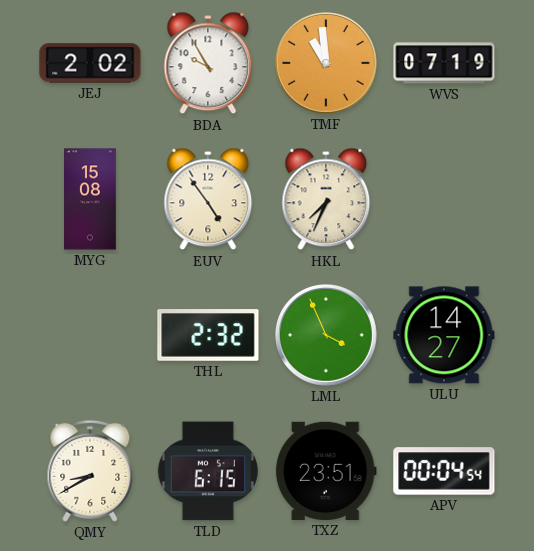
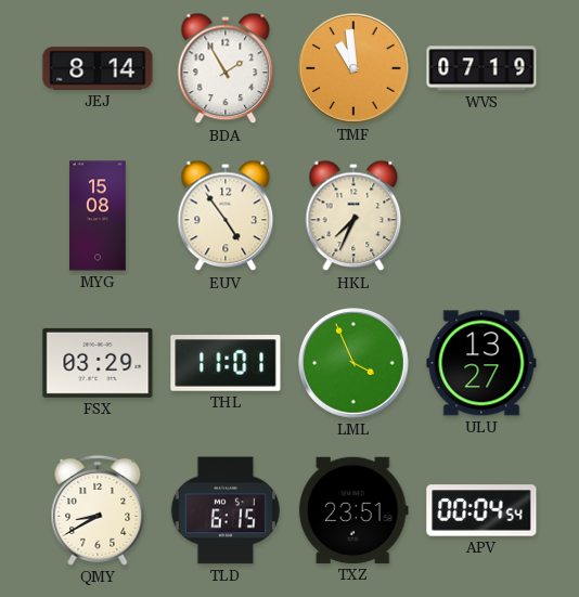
JEJ: 2:02 -> 8:14 (98, 68)
BDA: 9:55 -> 1:55 (226, 68)
FSX: none -> 03:29 (98, 363)
THL: 2:32 -> 11:01 (226, 363)
ULU: 14:27 -> 13:27 (481, 363)
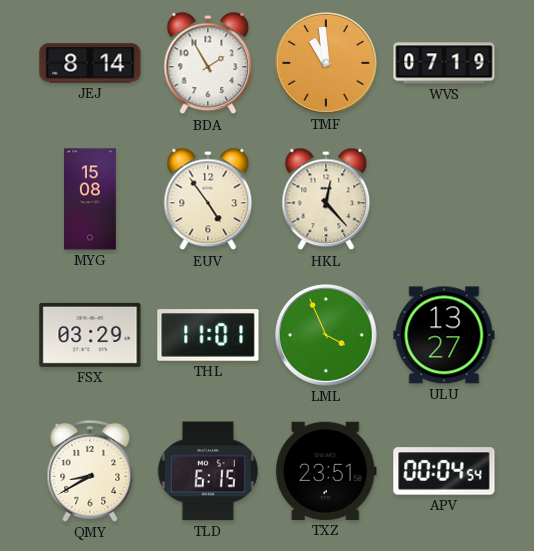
HKL: 7:34 -> 12:23 (326, 199)
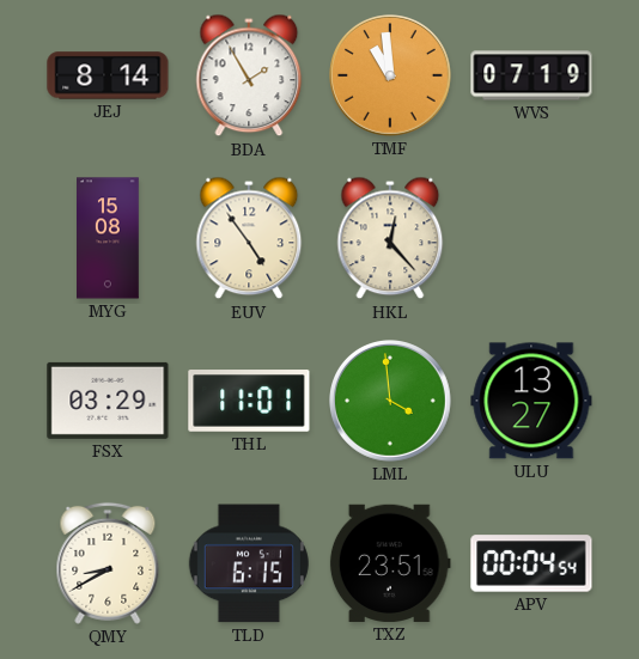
LML: 3:56 -> 3:59 (391, 402)
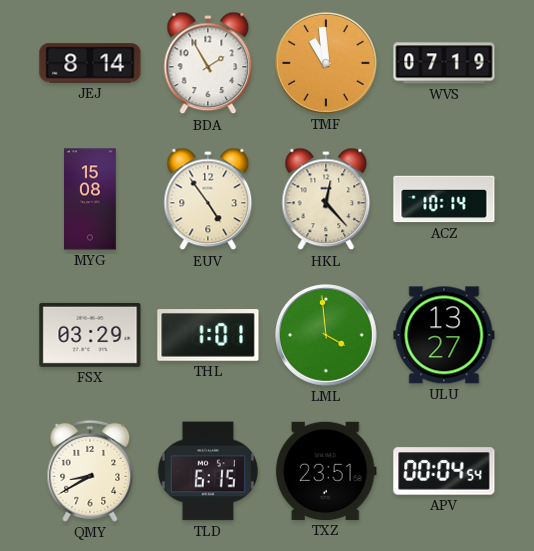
ACZ: none -> 10:14 (444, 199)
THL: 11:01 -> 1:01 (208, 335)
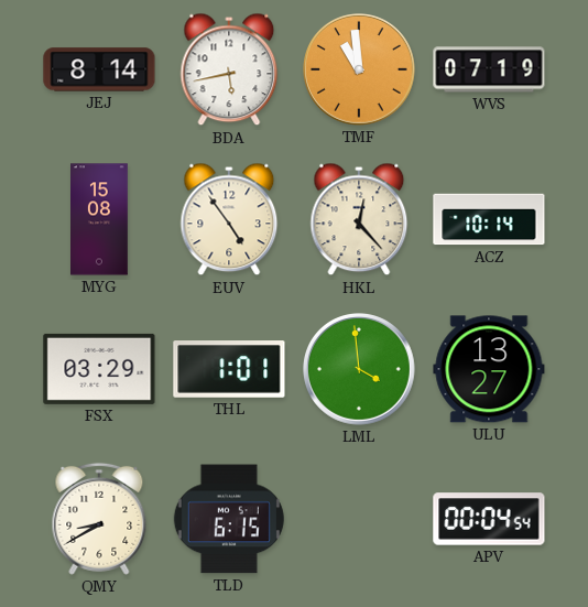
BDA: 1:55 -> 5:43 (229, 69)
TXZ: 23:51 -> none (326, 471)
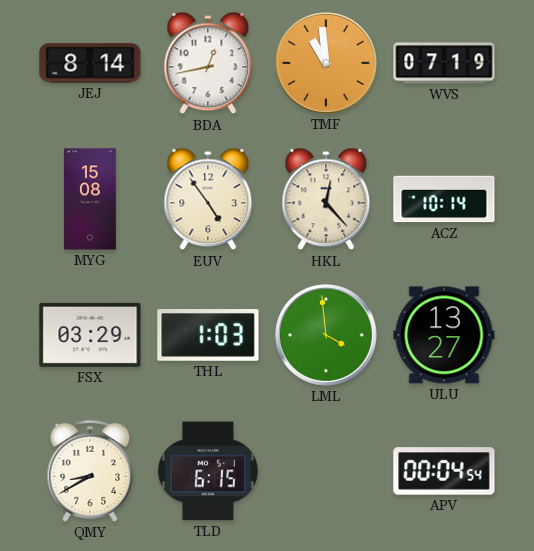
BDA: 5:43 -> 12:43 (208, 63)
THL: 1:01 -> 1:03 (208, 335)
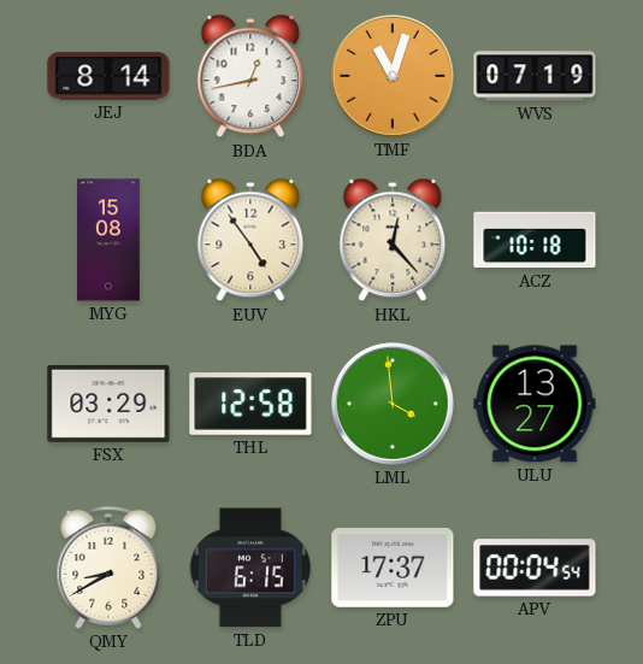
TMF: 10:59 -> 11:03 (394, 77)
ACZ: 10:14 -> 10:18 (535, 240)
THL: 1:03 -> 12:58 (250, 404)
ZPU: none -> 17:37 (393, 568)
